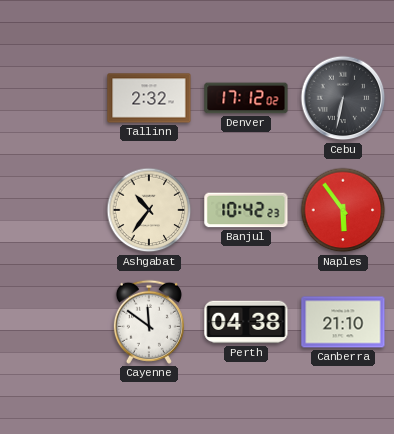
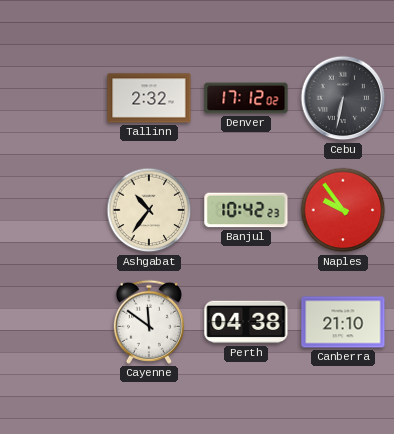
Naples: 5:54 -> 9:54 (343, 210)
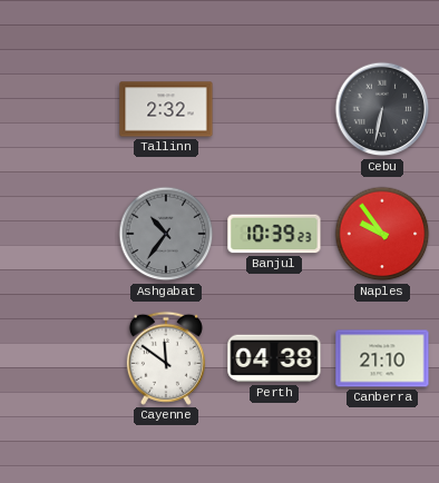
Denver: 17:12 -> none (246, 98)
Ashgabat dial: cream -> grey (166, 234)
Banjul: 10:42 -> 10:39 (274, 234)
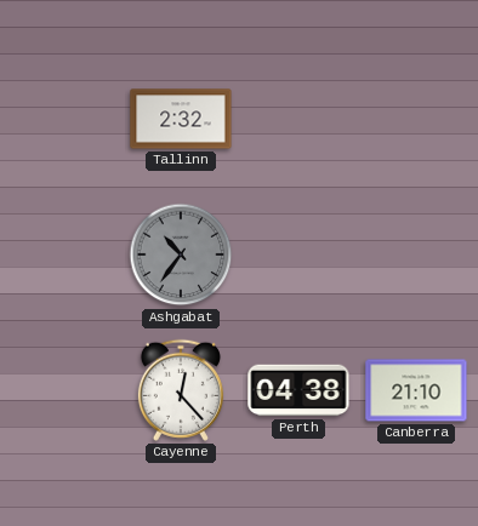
Cebu: 6:32 -> none (382, 109)
Banjul: 10:39 -> none (274, 234)
Naples: 9:54 -> none (382, 234)
Cayenne: 11:51 -> 12:23 (181, 390)
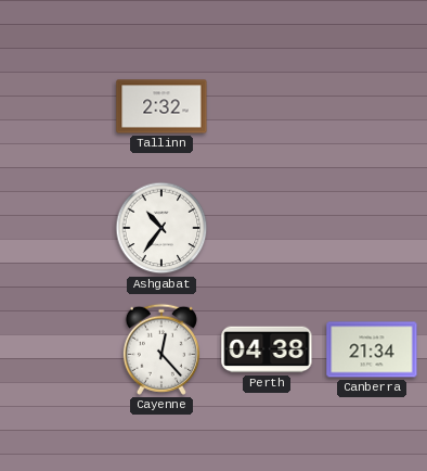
Ashgabat dial: grey -> white (161, 228)
Canberra: 21:10 -> 21:34 (372, 349)
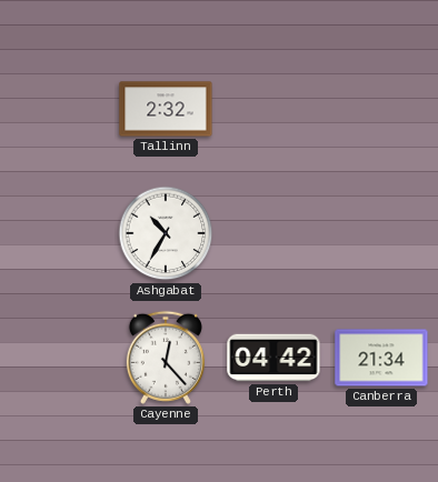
Ashgabat: 10:36 -> 10:35 (166, 233)
Perth: 04:38 -> 04:42 (273, 358)
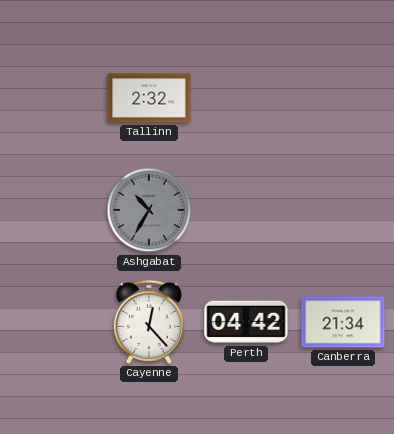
Ashgabat dial: white -> grey (149, 210)
